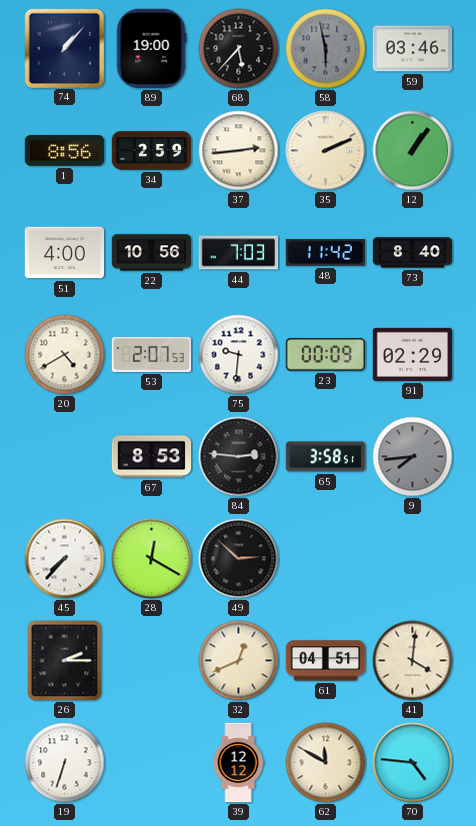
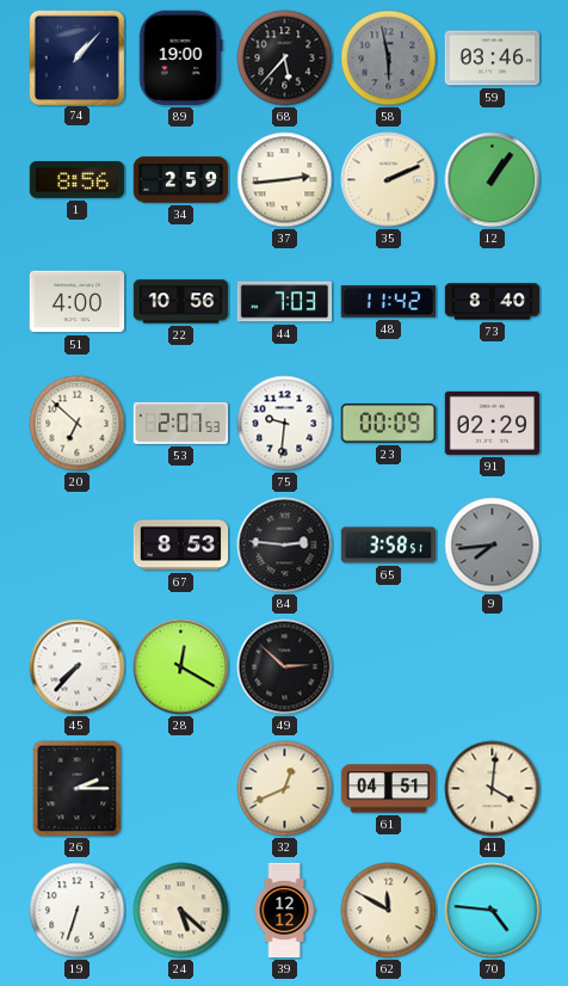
20: 4:40 -> 6:52 (78, 424)
24: none -> 5:22 (181, 911)
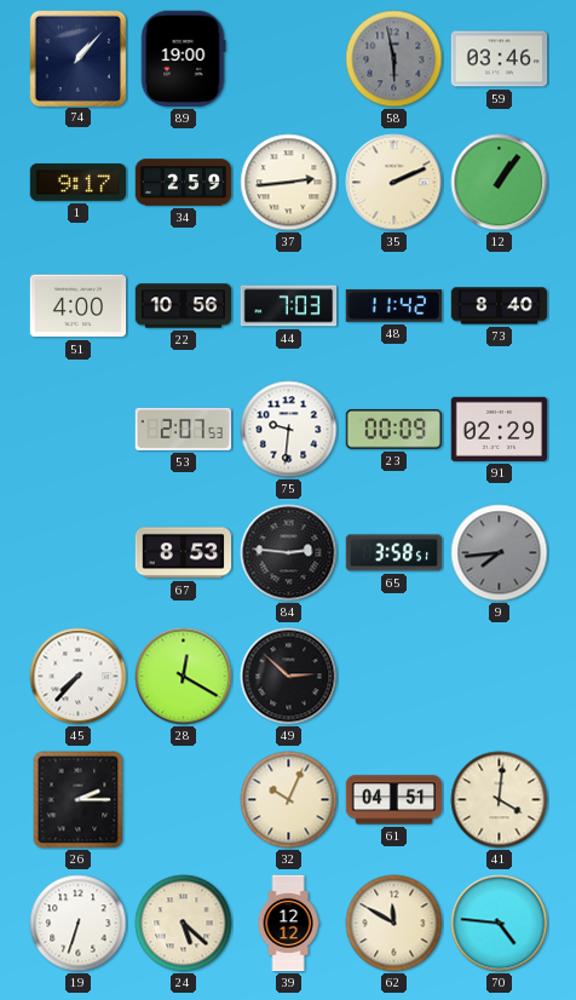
68: 5:37 -> none (285, 58)
1: 8:56 -> 9:17 (79, 183)
20: 6:52 -> none (78, 424)
32: 12:41 -> 10:04 (289, 800)
